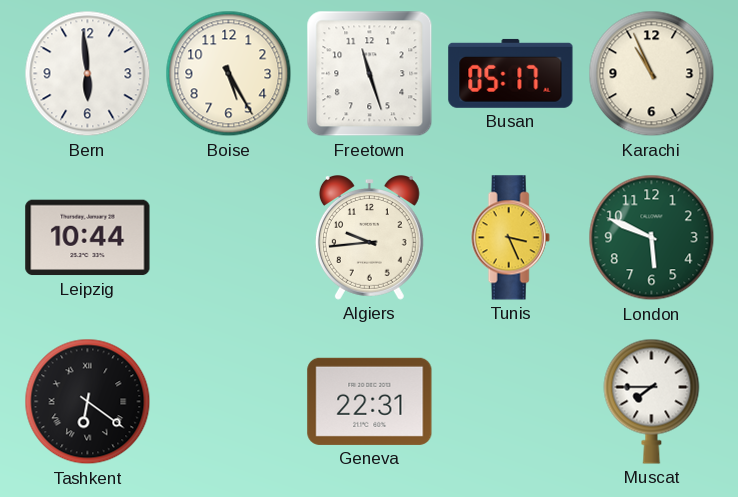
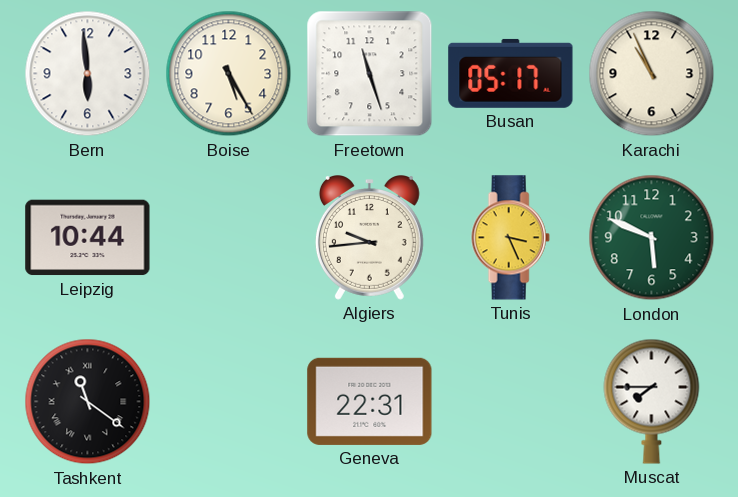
Tashkent: 6:21 -> 11:21 (88, 402)
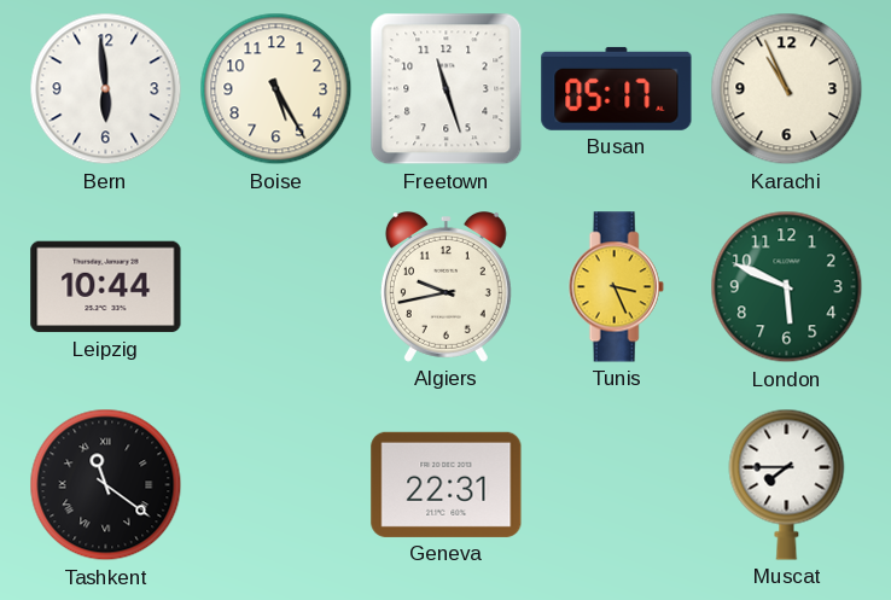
Algiers: 9:44 -> 9:43 (445, 287)
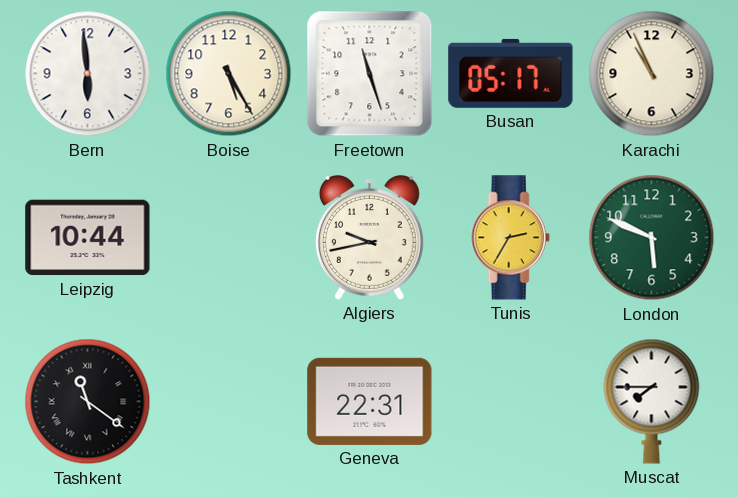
Tunis: 3:26 -> 2:35 (510, 238)
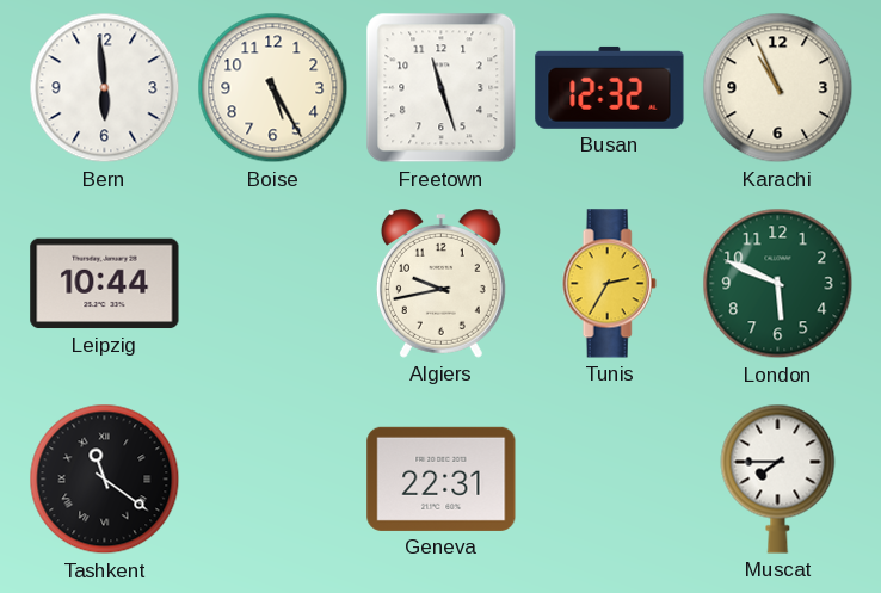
Busan: 05:17 -> 12:32 (610, 87)
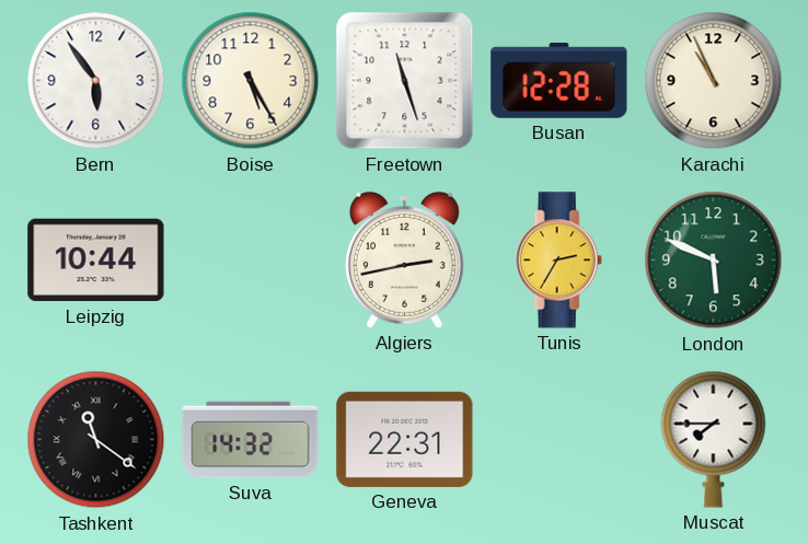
Bern: 5:59 -> 5:54 (96, 81)
Busan: 12:32 -> 12:28 (559, 80)
Algiers: 9:43 -> 2:43 (404, 261)
Suva: none -> 14:32 (251, 440)
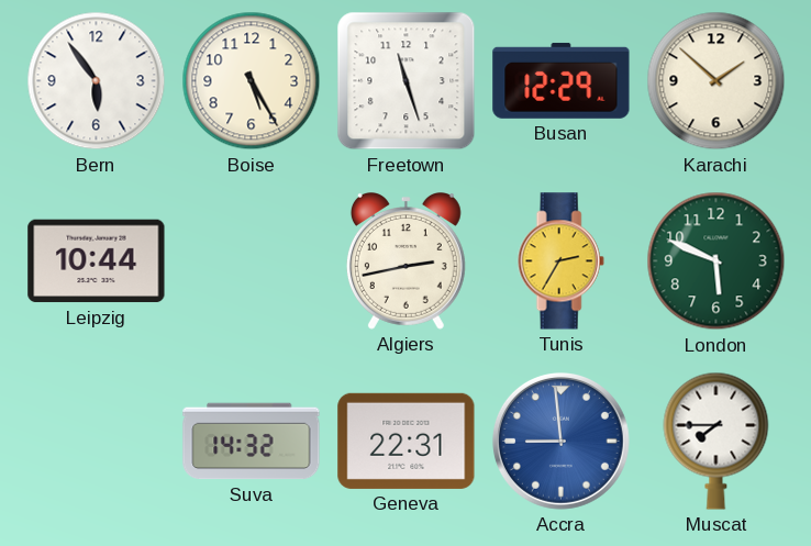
Busan: 12:28 -> 12:29 (562, 80)
Karachi: 10:56 -> 1:52 (716, 81)
Tashkent: 11:21 -> none (96, 440)
Accra: none -> 8:59 (560, 441)
